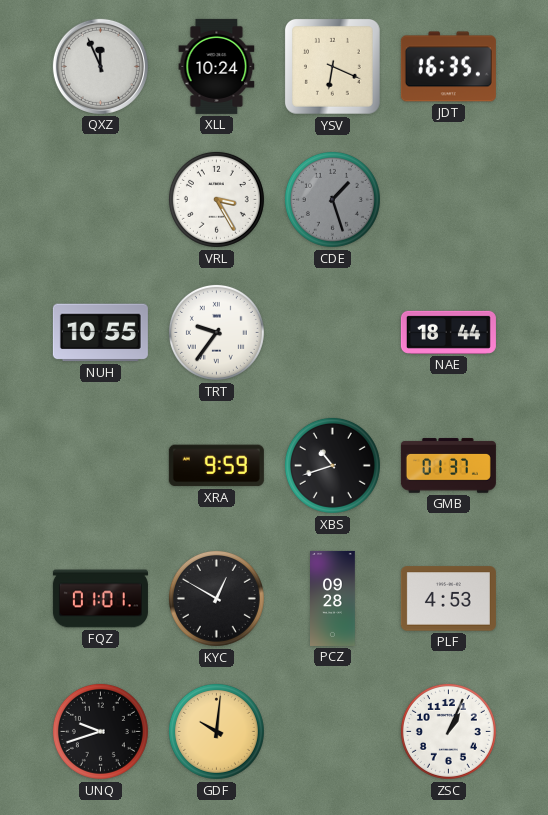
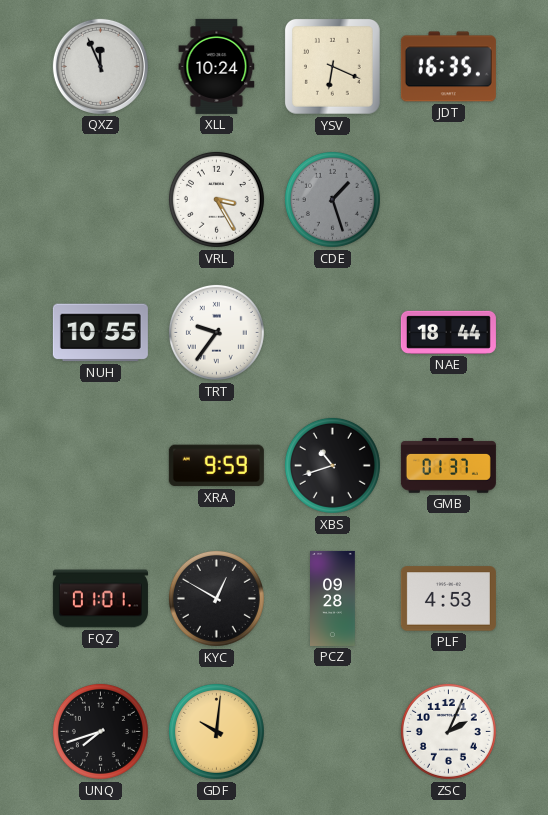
UNQ: 9:42 -> 7:42 (100, 731)
ZSC: 1:04 -> 2:04 (448, 731)
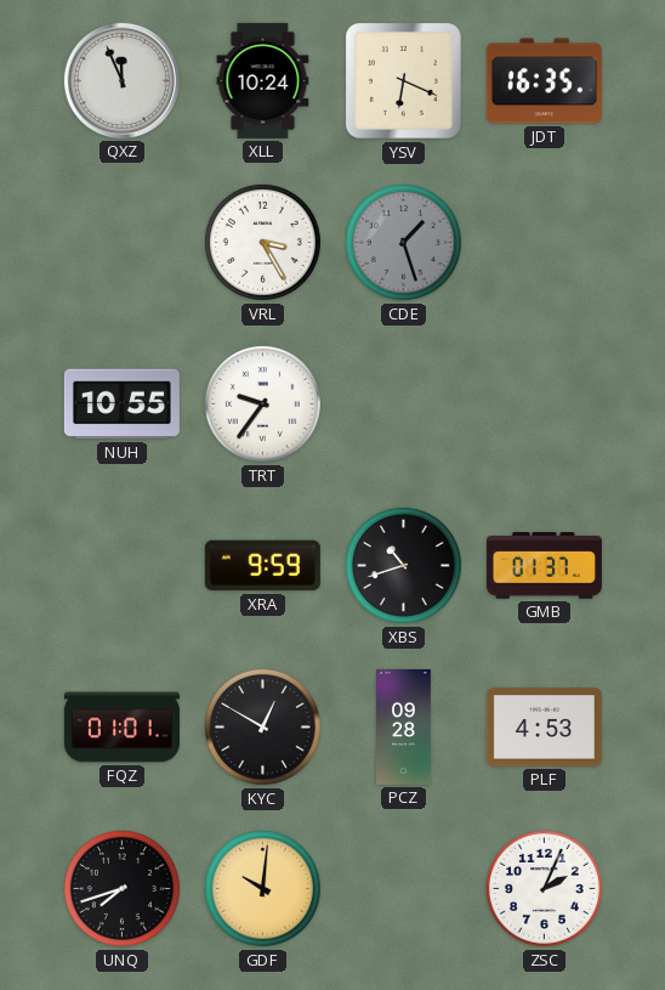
NAE: 18:44 -> none (448, 332)
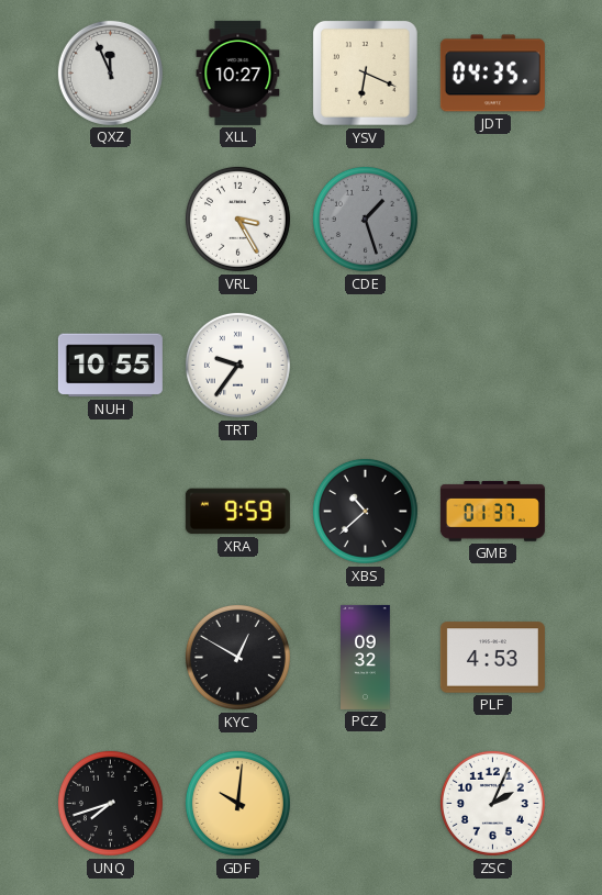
XLL: 10:24 -> 10:27 (238, 72)
JDT: 16:35 -> 04:35 (492, 74)
XBS: 10:42 -> 10:38 (365, 511)
FQZ: 01:01 -> none (121, 728)
PCZ: 09:28 -> 09:32 (366, 657)
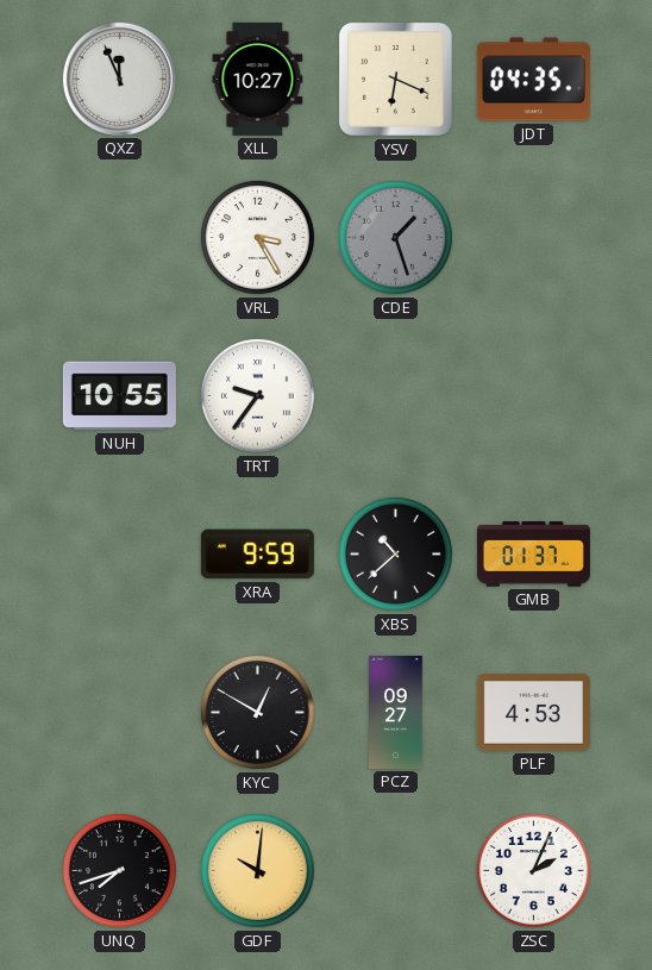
PCZ: 09:32 -> 09:27 (396, 712)
